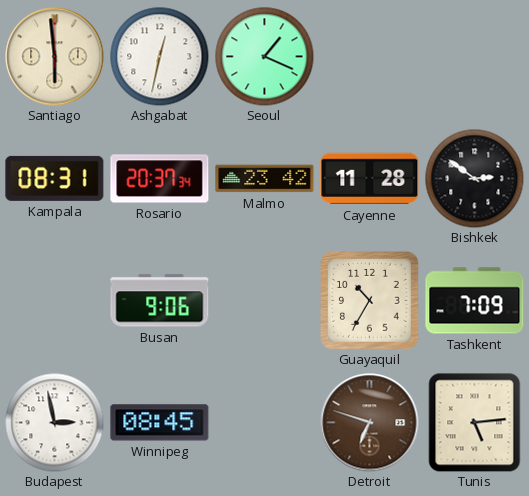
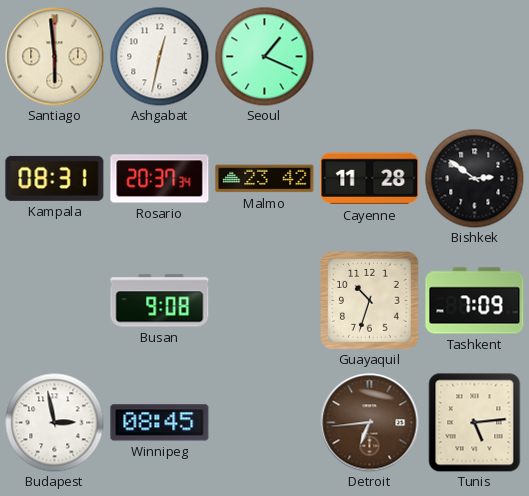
Busan: 9:06 -> 9:08 (160, 301)
Guayaquil: 10:35 -> 10:33 (370, 301)
Detroit: 6:48 -> 6:44 (370, 423)
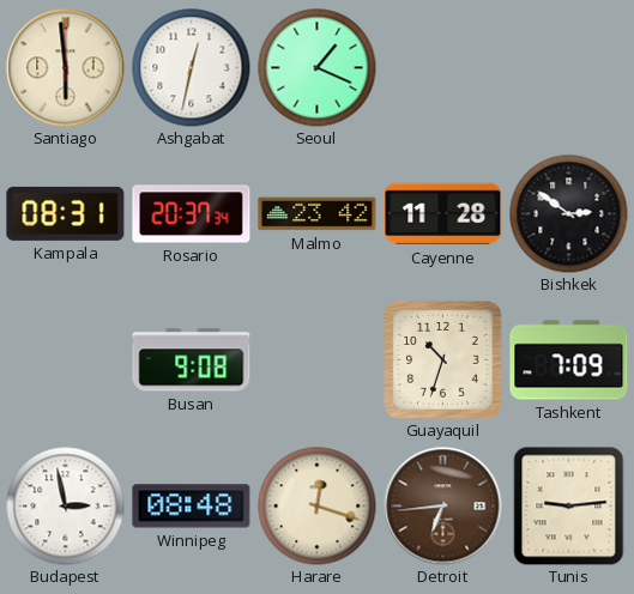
Winnipeg: 08:45 -> 08:48 (192, 507)
Harare: none -> 12:18 (318, 507)
Tunis: 5:14 -> 9:14 (569, 507)
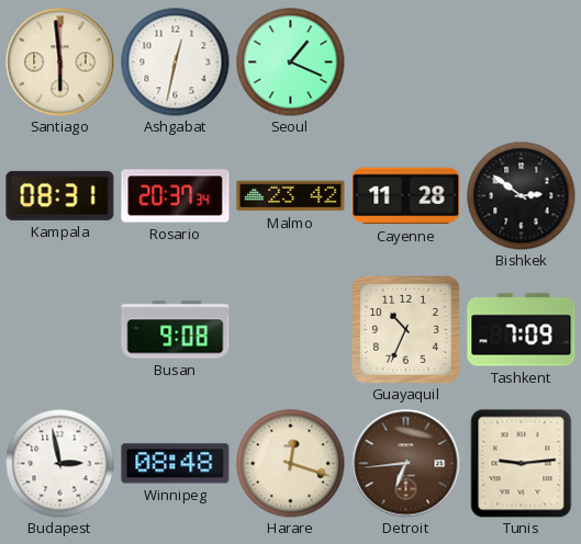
Guayaquil: 10:33 -> 10:34 (406, 330)
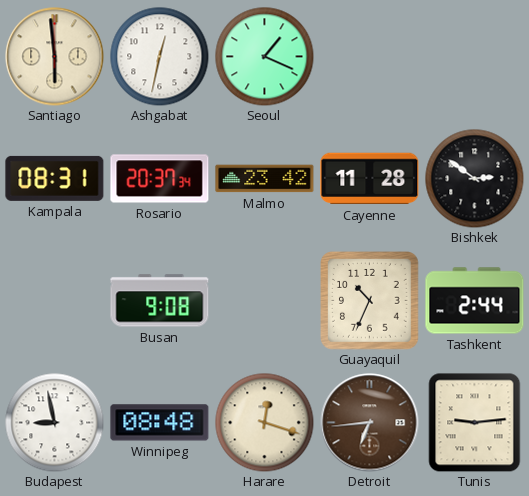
Tashkent: 7:09 -> 2:44 (475, 301)
Budapest: 2:58 -> 8:58 (55, 423)
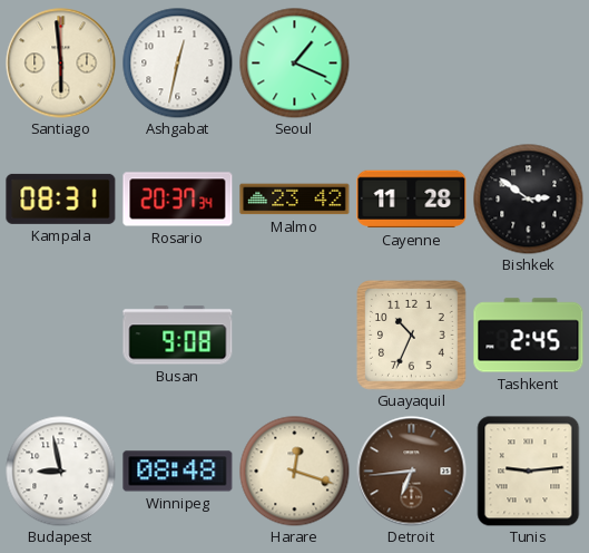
Tashkent: 2:44 -> 2:45 (529, 336)
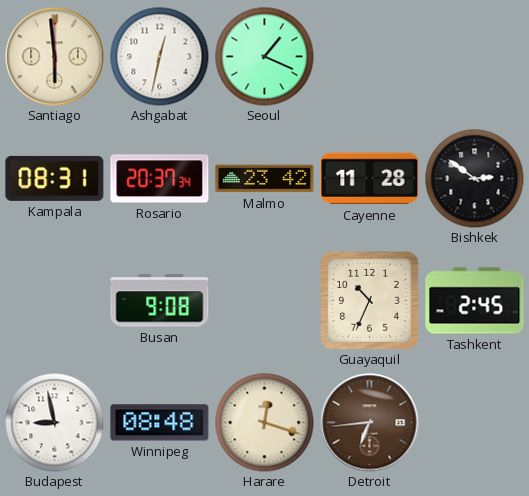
Tunis: 9:14 -> none (529, 472)
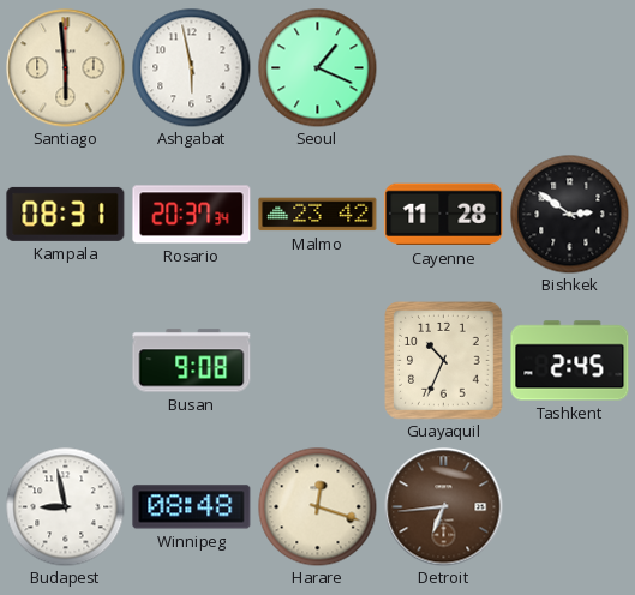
Ashgabat: 12:32 -> 5:58 (192, 68)
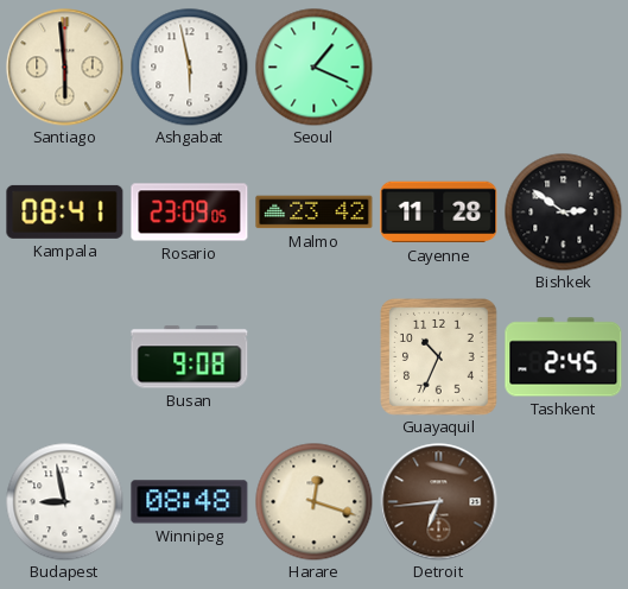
Kampala: 08:31 -> 08:41 (65, 211)
Rosario: 20:37 -> 23:09 (190, 213)
